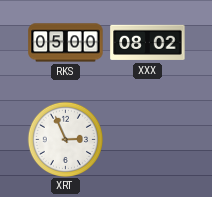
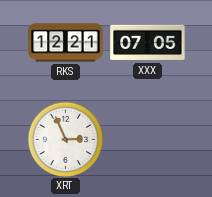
RKS: 05:00 -> 12:21 (66, 43)
XXX: 08:02 -> 07:05 (148, 43)
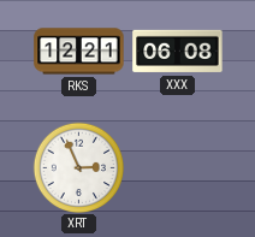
XXX: 07:05 -> 06:08 (178, 52)
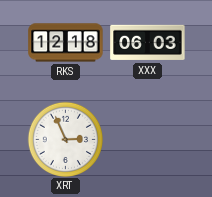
RKS: 12:21 -> 12:18 (66, 43)
XXX: 06:08 -> 06:03 (148, 43)
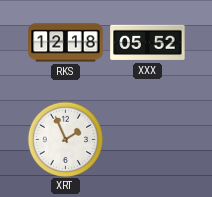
XXX: 06:03 -> 05:52 (148, 43)
XRT: 2:56 -> 1:56 (65, 139)
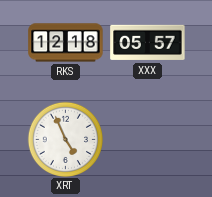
XXX: 05:52 -> 05:57 (148, 43)
XRT: 1:56 -> 4:56 (65, 139)
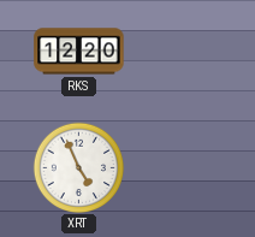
RKS: 12:18 -> 12:20 (79, 52)
XXX: 05:57 -> none (148, 43)
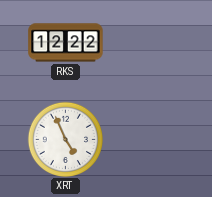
RKS: 12:20 -> 12:22 (66, 43)
